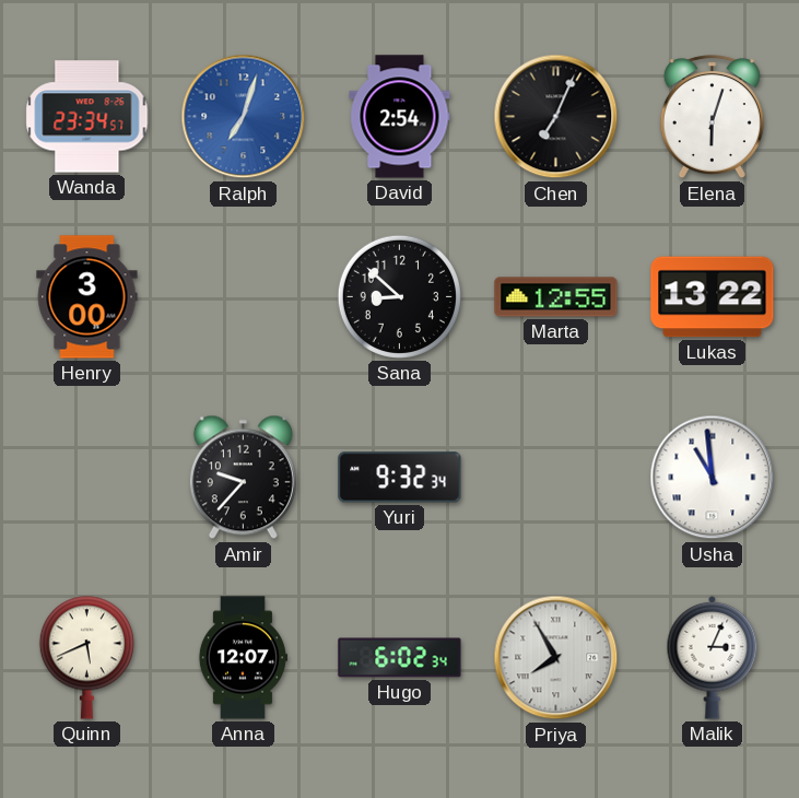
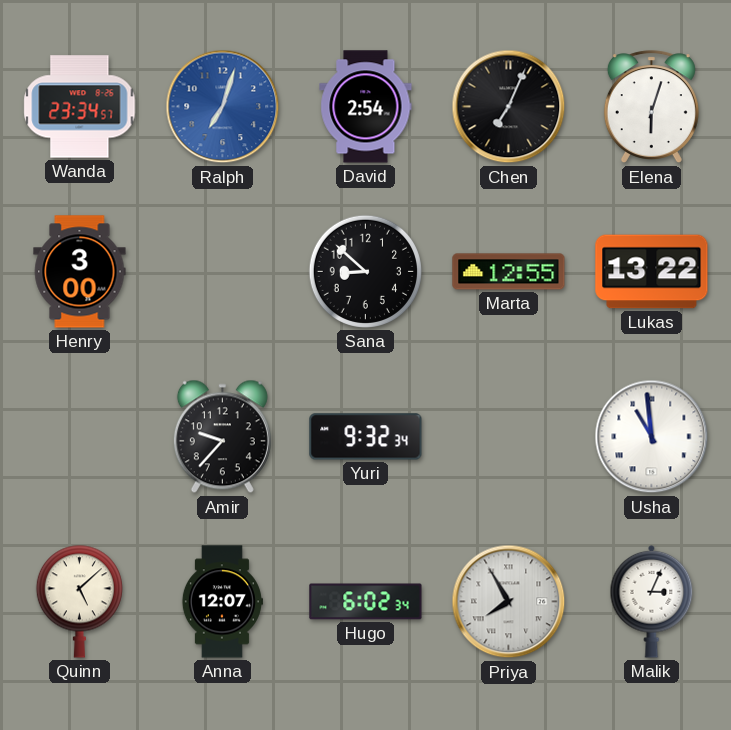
Quinn: 5:41 -> 5:08 (79, 601)
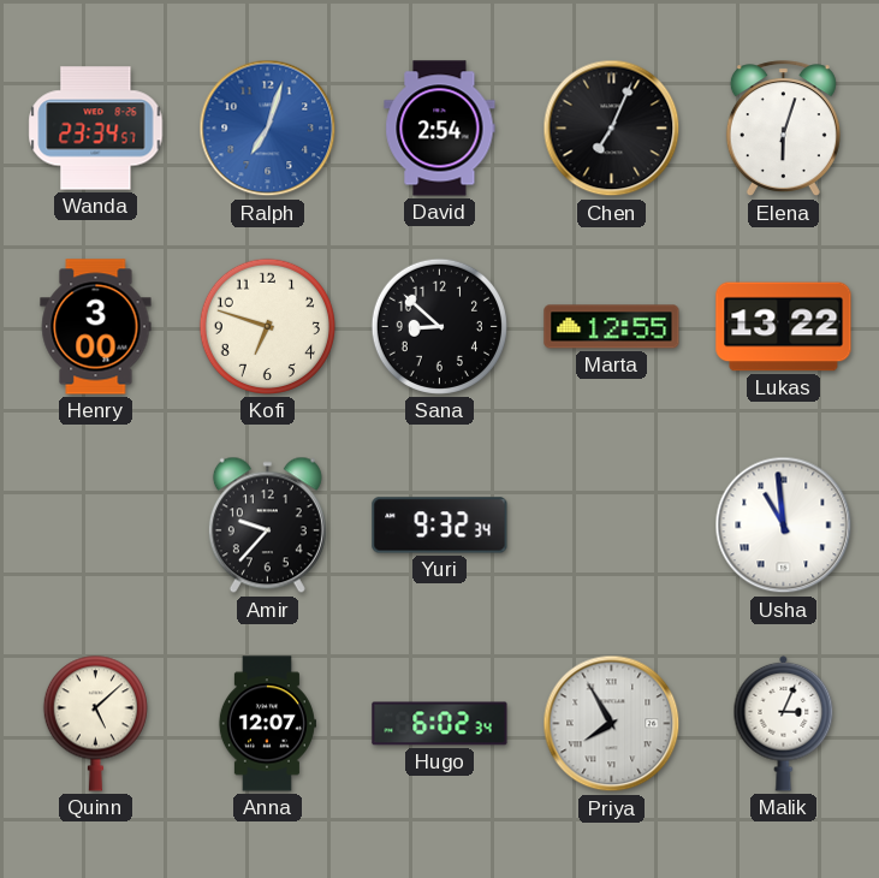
Kofi: none -> 6:48 (267, 326)
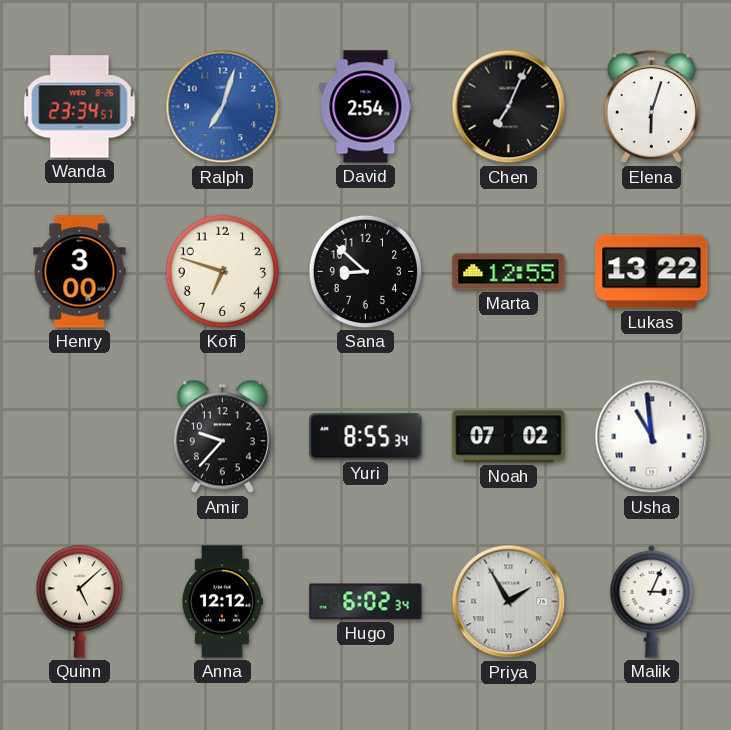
Yuri: 9:32 -> 8:55 (366, 437)
Noah: none -> 07:02 (509, 437)
Anna: 12:07 -> 12:12 (222, 602)
Priya: 7:55 -> 1:55 (509, 602)
